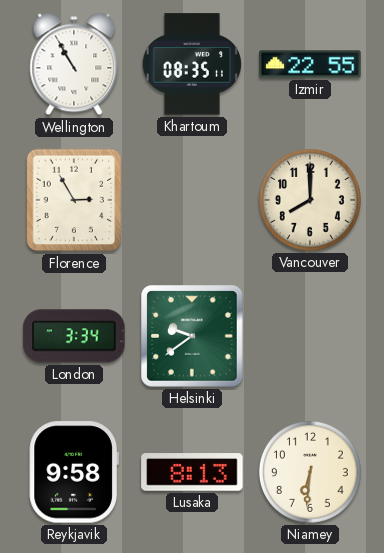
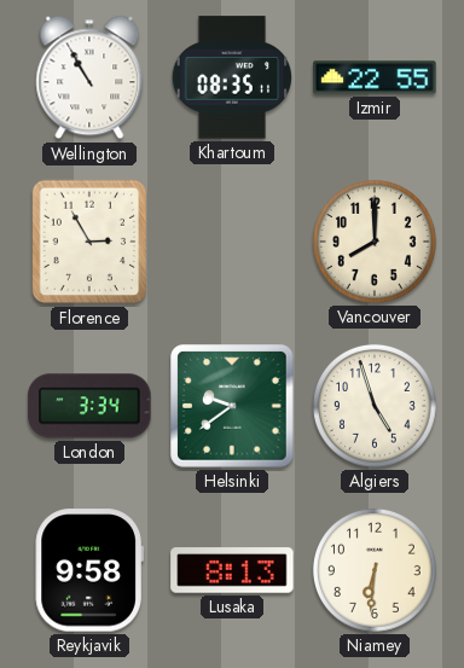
Algiers: none -> 4:57 (375, 406)
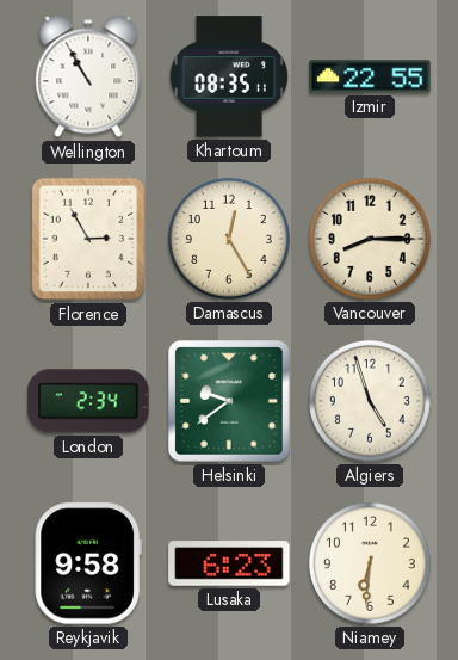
Damascus: none -> 12:25 (229, 239)
Vancouver: 8:00 -> 8:15 (370, 239)
London: 3:34 -> 2:34 (88, 401)
Lusaka: 8:13 -> 6:23 (229, 563)
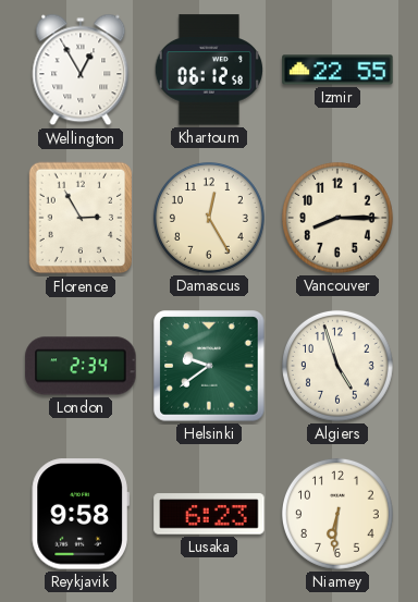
Wellington: 10:55 -> 12:55 (81, 70)
Khartoum: 08:35 -> 06:12 (208, 70)
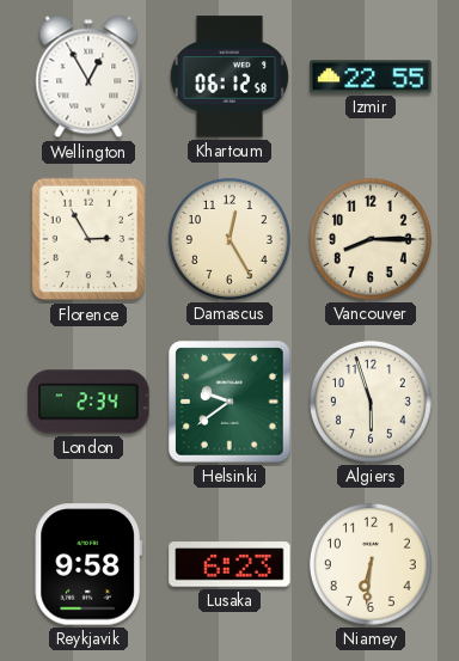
Algiers: 4:57 -> 5:57 (371, 402)
